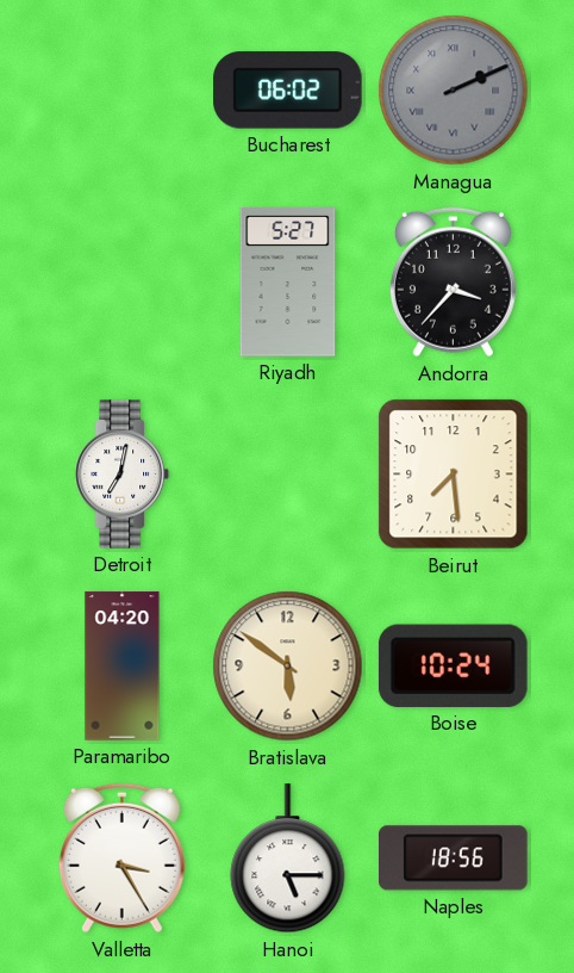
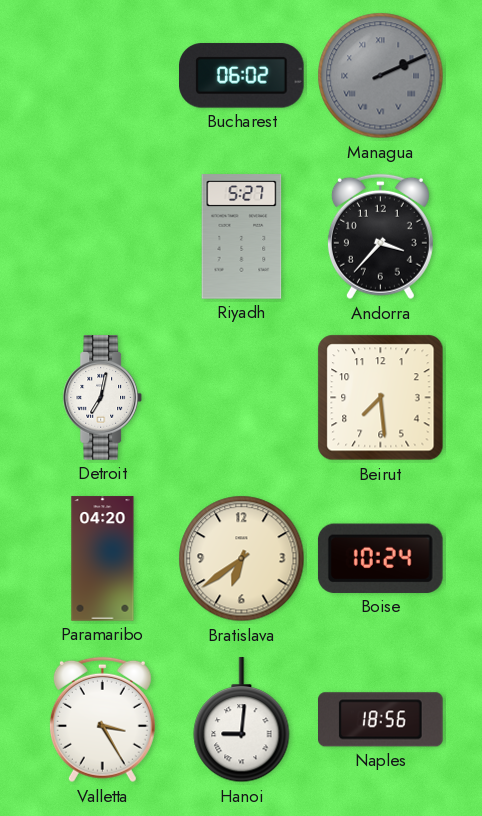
Bratislava: 5:51 -> 6:39 (242, 559)
Hanoi: 5:15 -> 9:01 (242, 720)
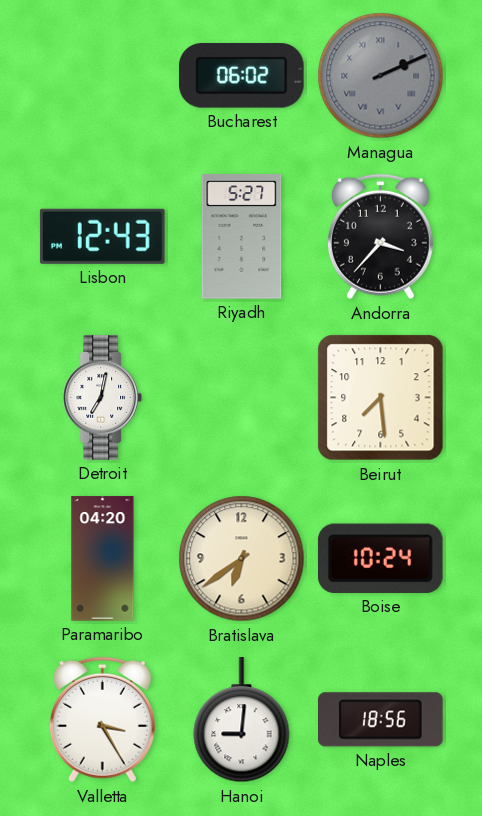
Lisbon: none -> 12:43 (102, 236)
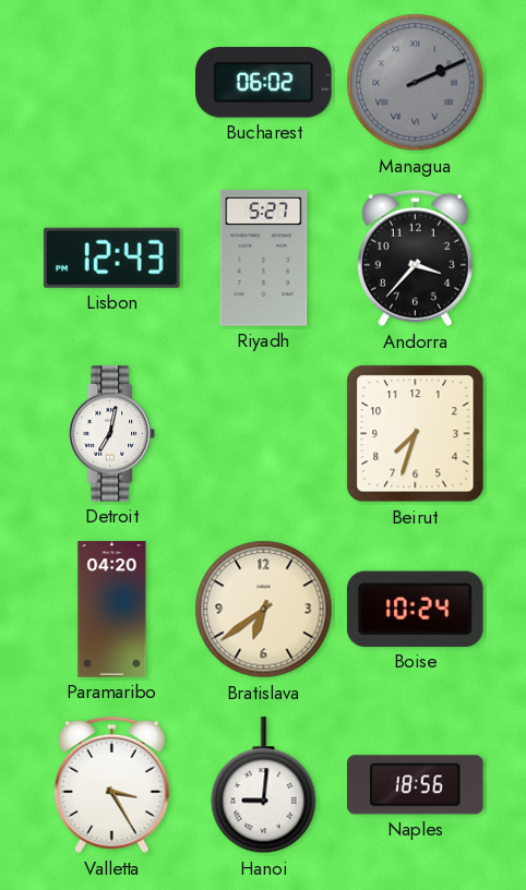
Beirut: 7:29 -> 7:33 (416, 434)
